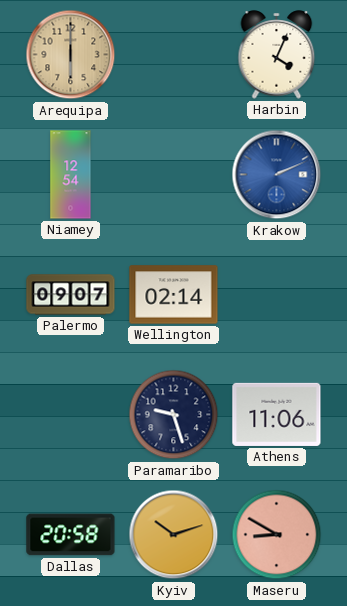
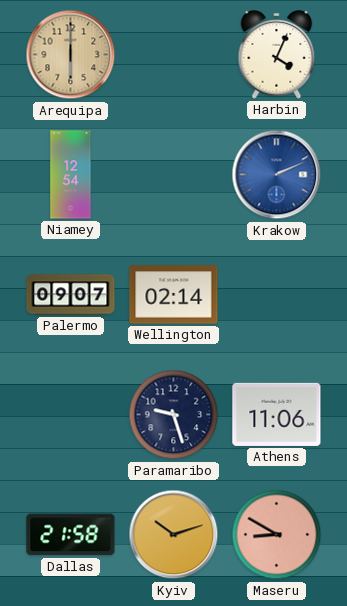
Dallas: 20:58 -> 21:58 (71, 535)
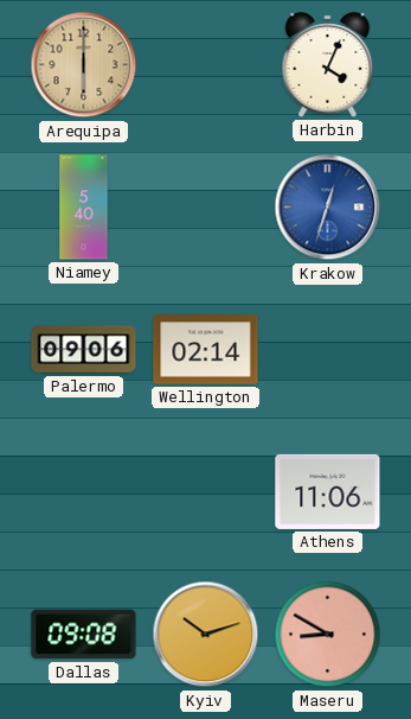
Niamey: 12:54 -> 5:40 (84, 208)
Krakow: 2:11 -> 12:33 (328, 208)
Palermo: 09:07 -> 09:06 (84, 350)
Paramaribo: 9:27 -> none (174, 415)
Dallas: 21:58 -> 09:08 (84, 635)
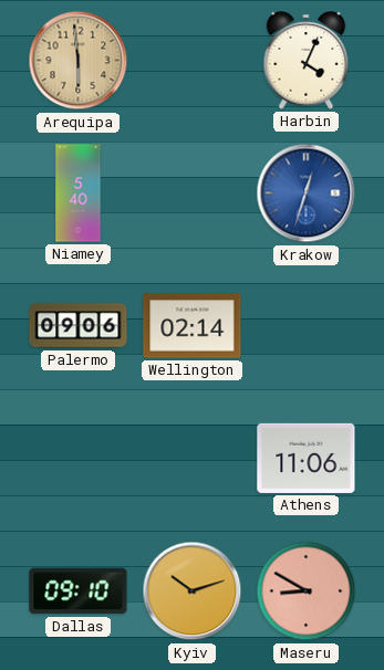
Arequipa: 6:00 -> 5:59 (79, 61)
Dallas: 09:08 -> 09:10 (79, 592)
